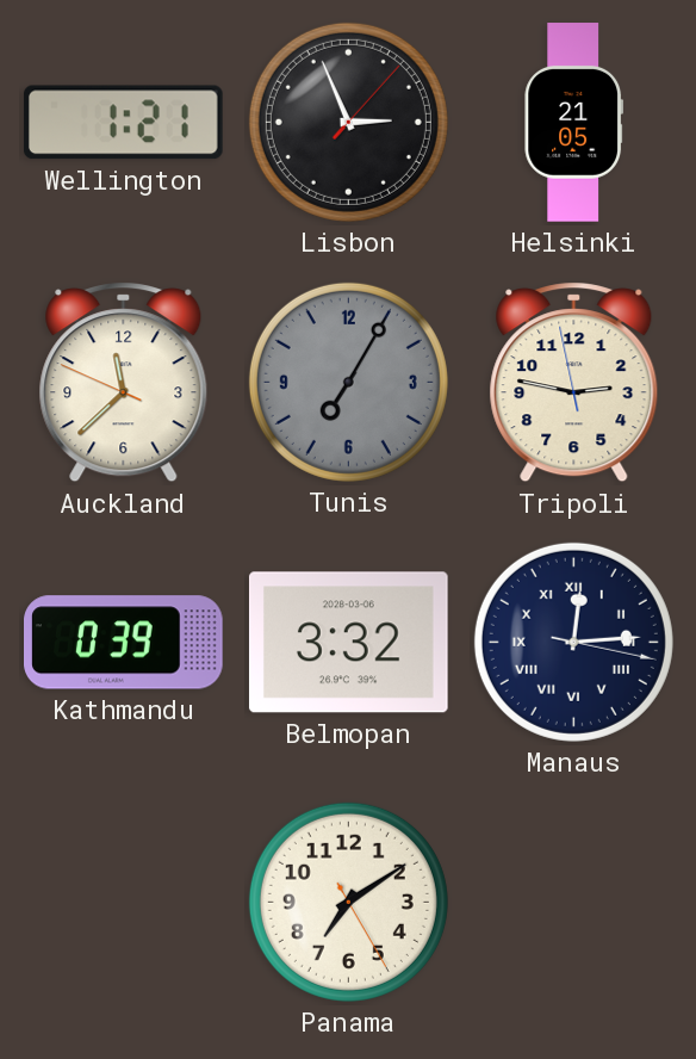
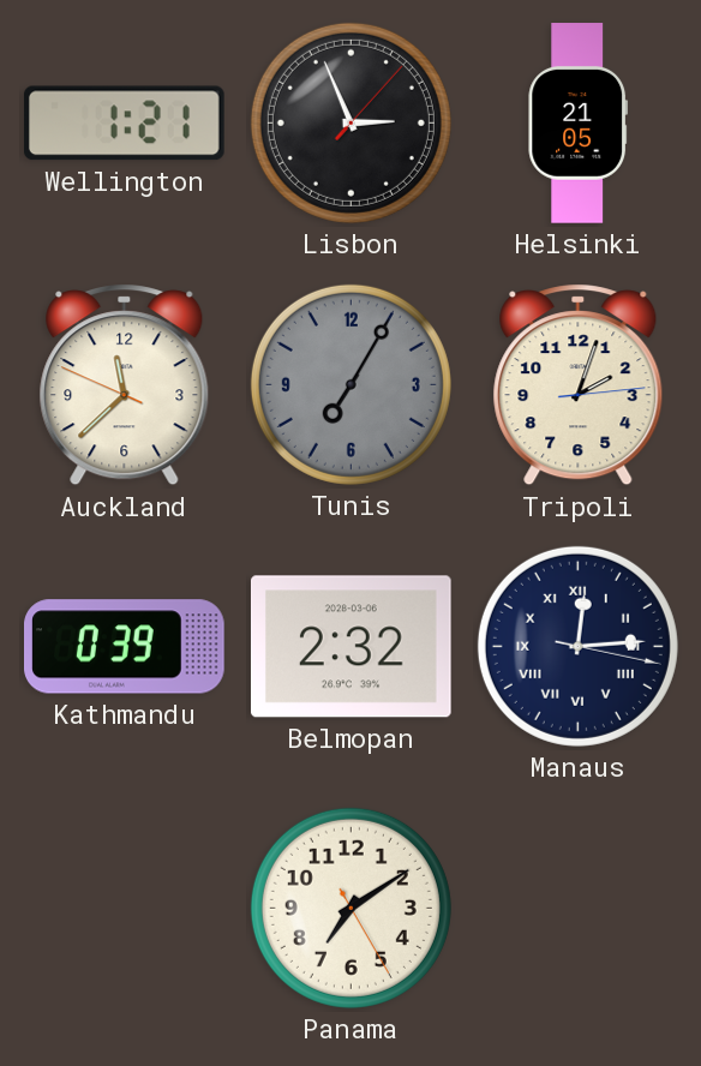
Tripoli: 2:46 -> 2:03 (579, 385)
Belmopan: 3:32 -> 2:32 (350, 647)
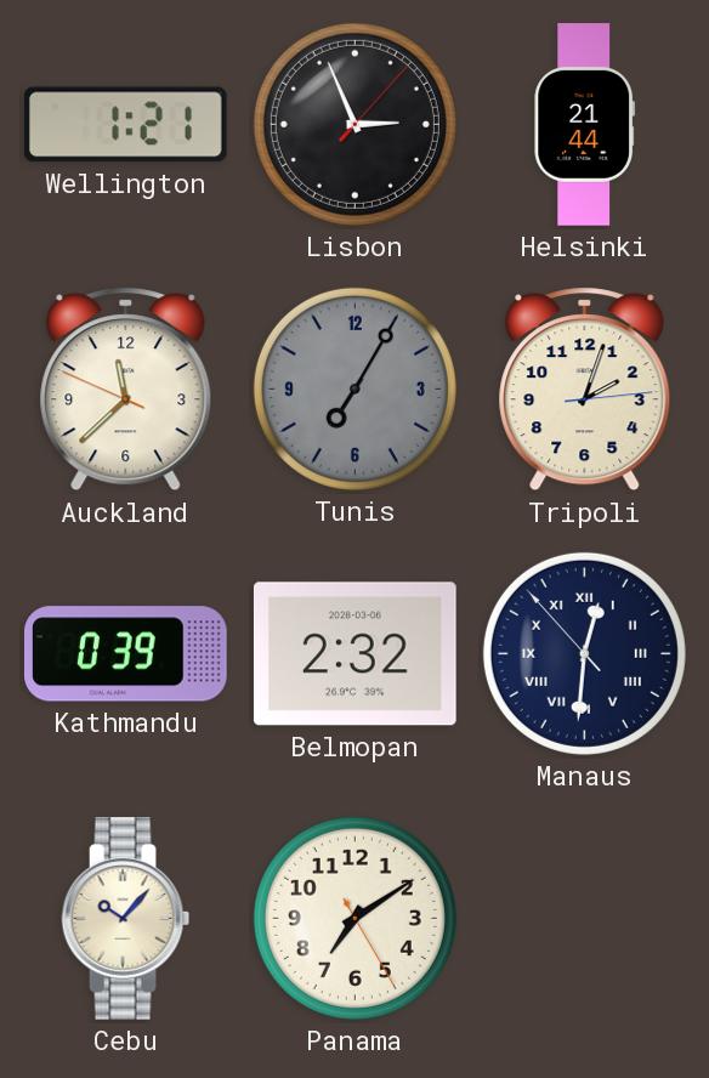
Helsinki: 21:05 -> 21:44 (584, 125)
Manaus: 12:14 -> 12:30 (584, 653)
Cebu: none -> 10:07 (126, 919)
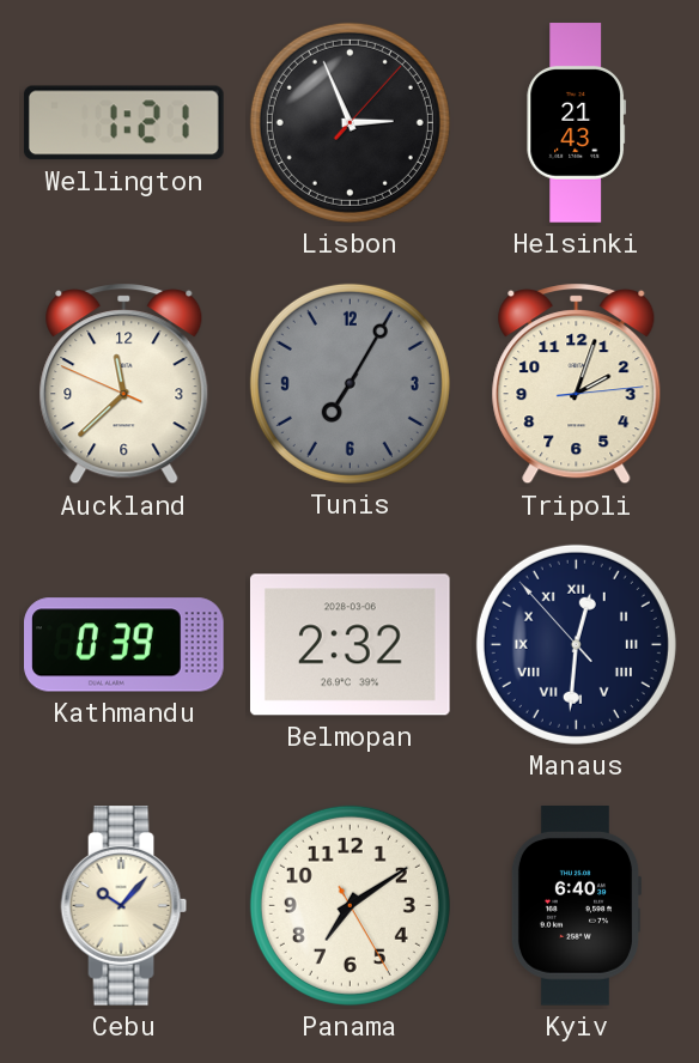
Helsinki: 21:44 -> 21:43 (576, 123)
Kyiv: none -> 6:40 (575, 906)
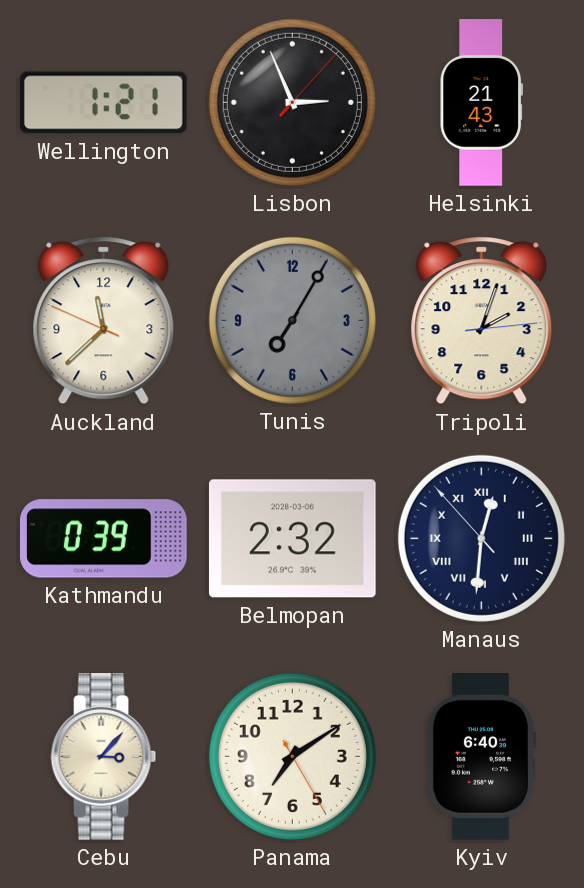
Cebu: 10:07 -> 3:07 (104, 757)
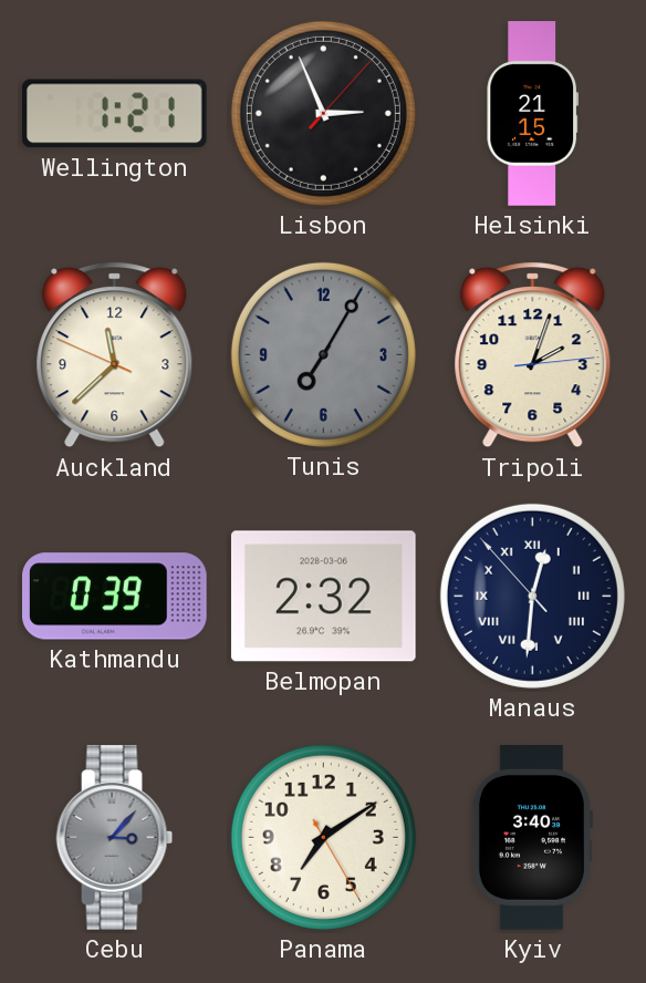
Helsinki: 21:43 -> 21:15 (532, 114)
Cebu dial: cream -> grey (115, 838)
Kyiv: 6:40 -> 3:40 (531, 838)
